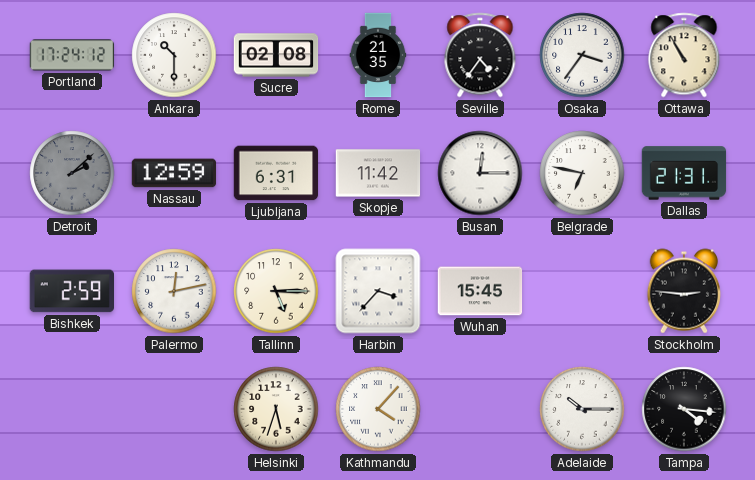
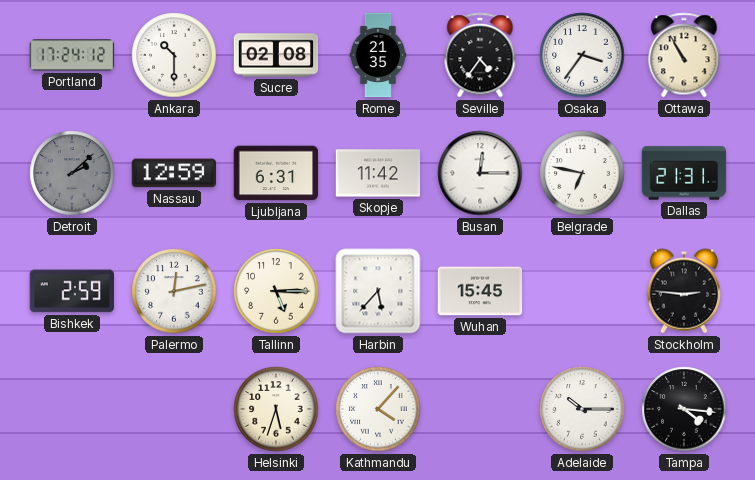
Harbin: 3:37 -> 5:37 (378, 291)
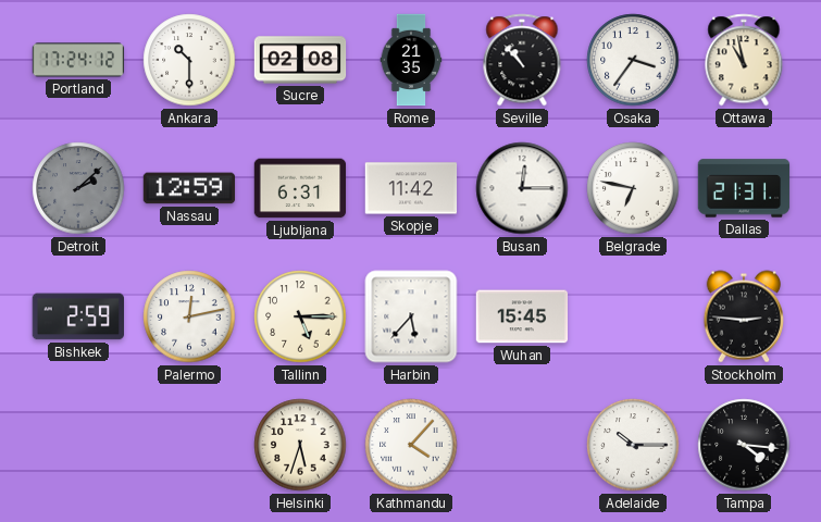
Seville: 4:36 -> 10:53 (522, 60)
Ottawa: 10:55 -> 10:58 (744, 60)
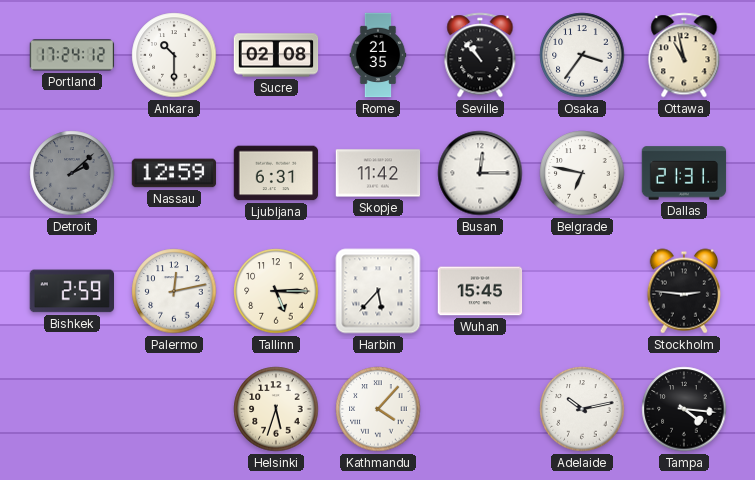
Adelaide: 10:15 -> 10:13 (582, 409)
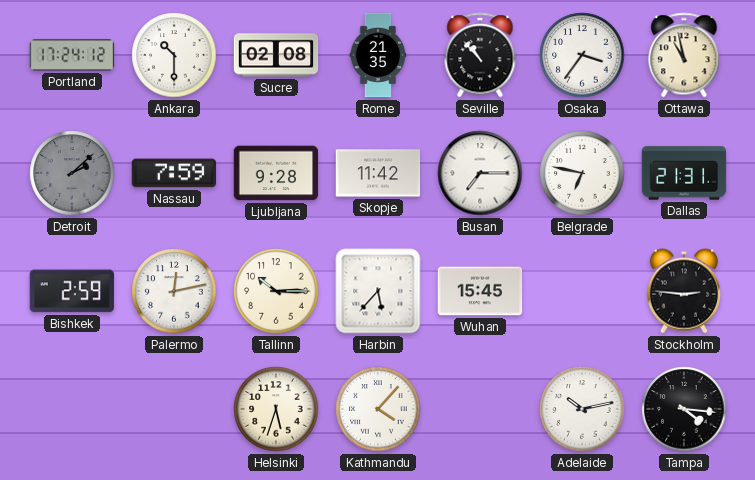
Nassau: 12:59 -> 7:59 (174, 173)
Ljubljana: 6:31 -> 9:28 (276, 173)
Busan: 12:15 -> 7:15 (480, 173)
Tallinn: 5:15 -> 10:15 (276, 291)
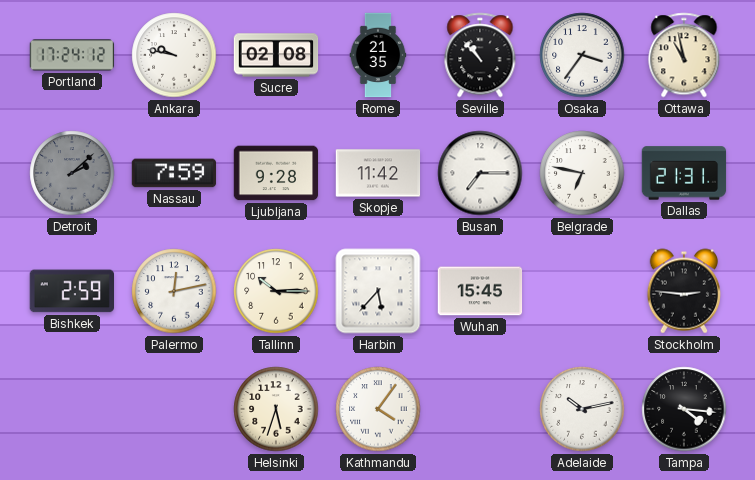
Ankara: 10:30 -> 9:47 (174, 55)
Kathmandu: 4:07 -> 4:06 (378, 409)
